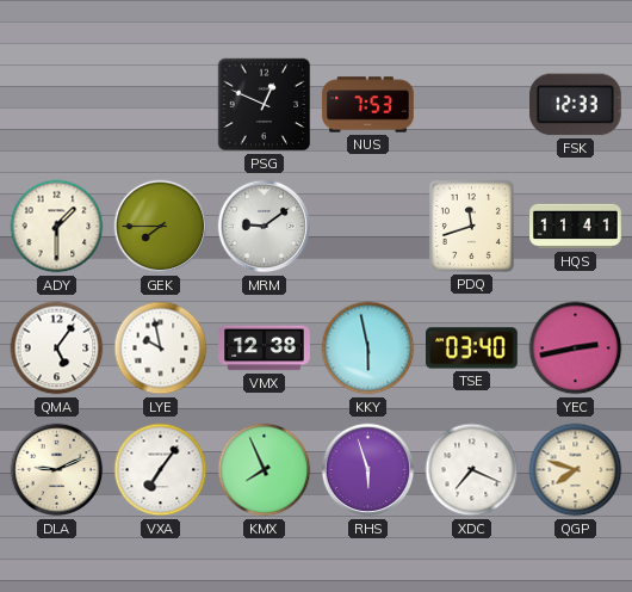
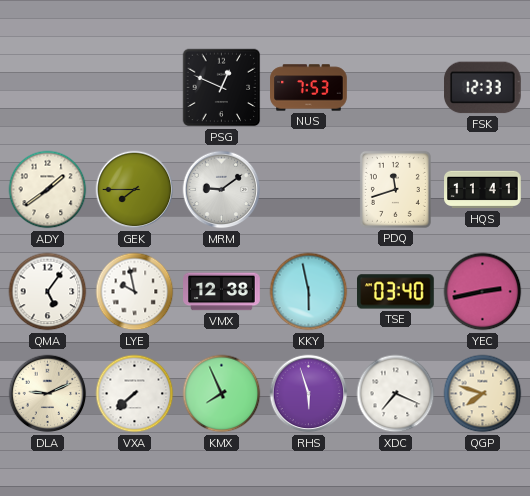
ADY: 1:30 -> 1:39 (48, 190)
VXA: 7:06 -> 7:38 (135, 394)
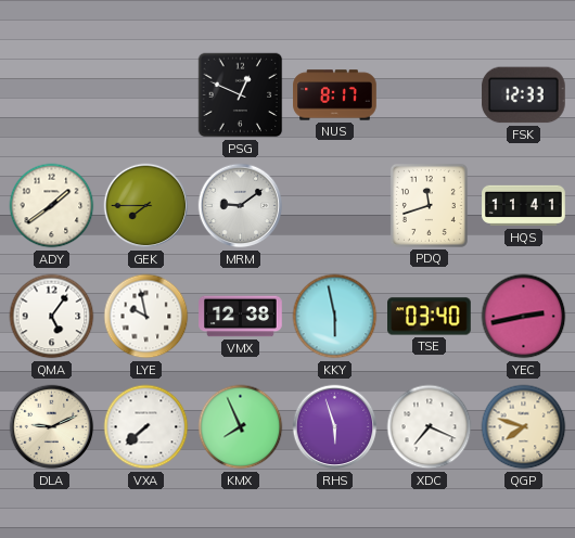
NUS: 7:53 -> 8:17 (335, 95)
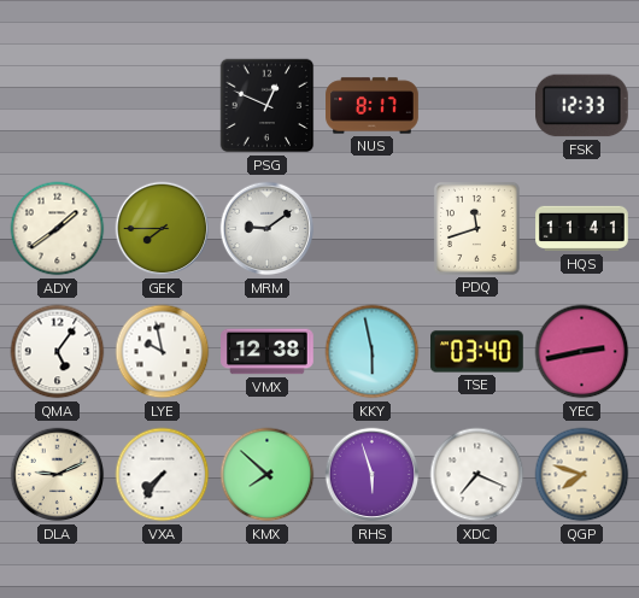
VXA: 7:38 -> 7:36 (163, 475)
KMX: 7:56 -> 7:52 (268, 475)
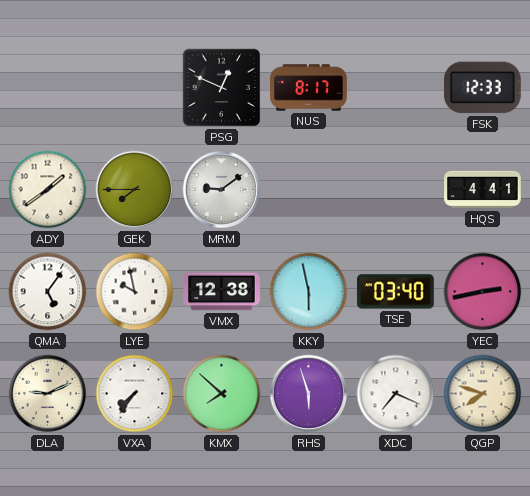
PDQ: 11:42 -> none (476, 228)
HQS: 11:41 -> 4:41 (483, 190)
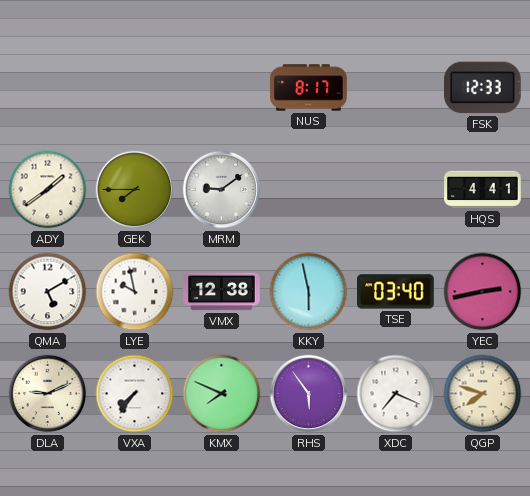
PSG: 12:49 -> none (222, 88)
QMA: 5:06 -> 5:10 (48, 292)
KMX: 7:52 -> 7:49 (222, 394)
RHS: 5:57 -> 5:54 (309, 394)
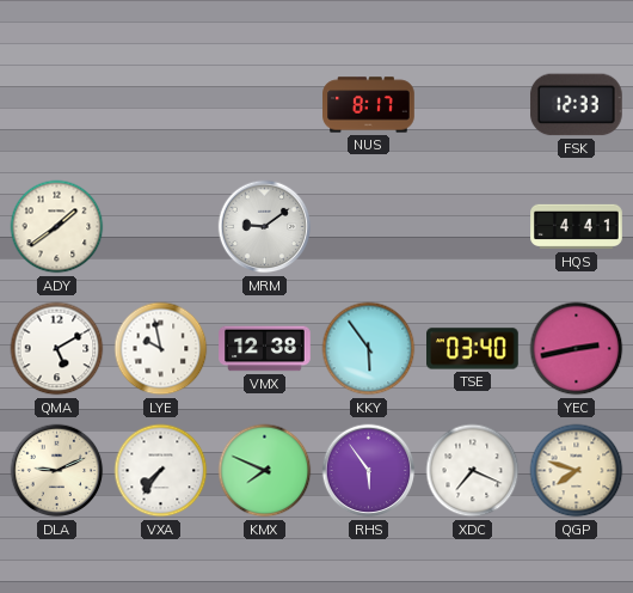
GEK: 7:45 -> none (135, 190)
KKY: 5:58 -> 5:54 (369, 349)
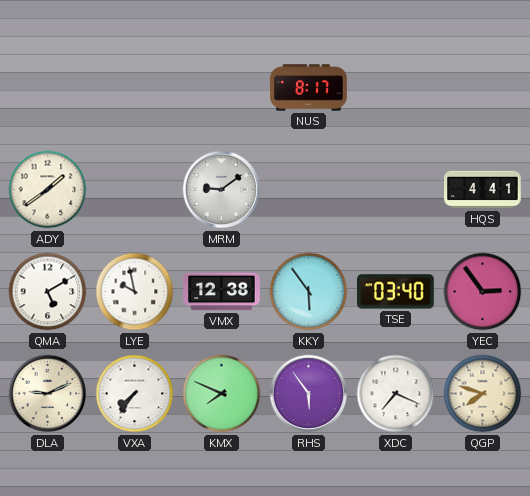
FSK: 12:33 -> none (577, 105)
YEC: 2:43 -> 2:54 (483, 292)
